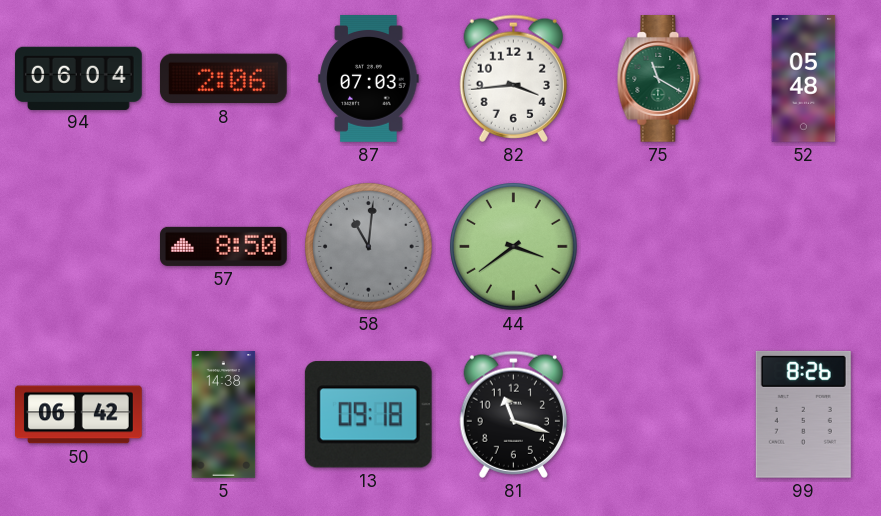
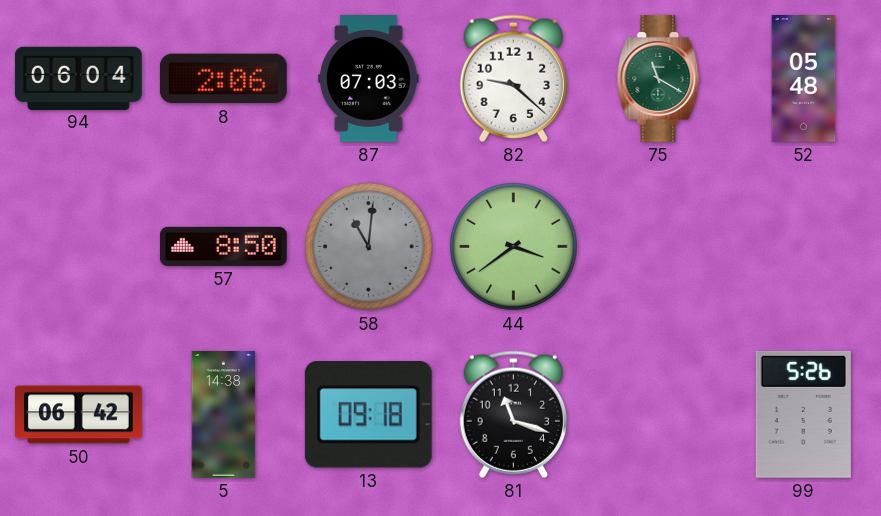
82: 3:44 -> 9:22 (513, 78)
99: 8:26 -> 5:26 (803, 414)
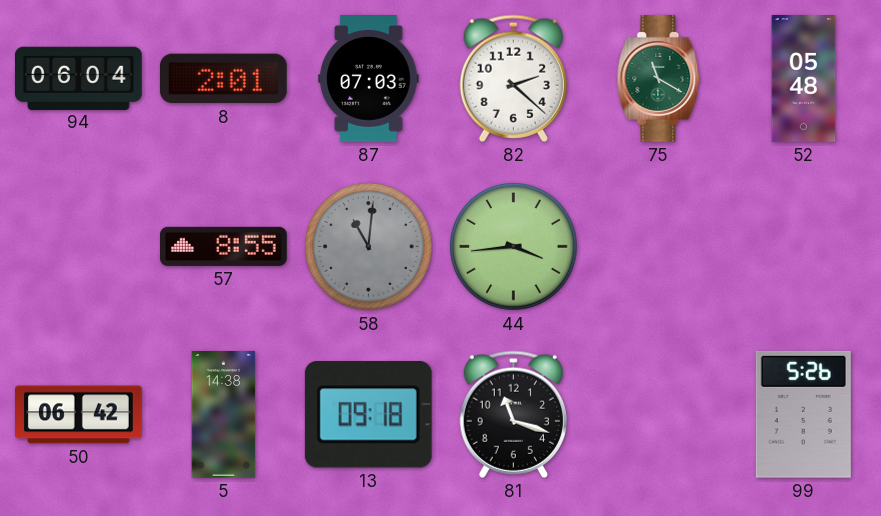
8: 2:06 -> 2:01 (223, 79)
82: 9:22 -> 2:22 (513, 78)
57: 8:50 -> 8:55 (224, 246)
44: 3:39 -> 3:44 (514, 247)
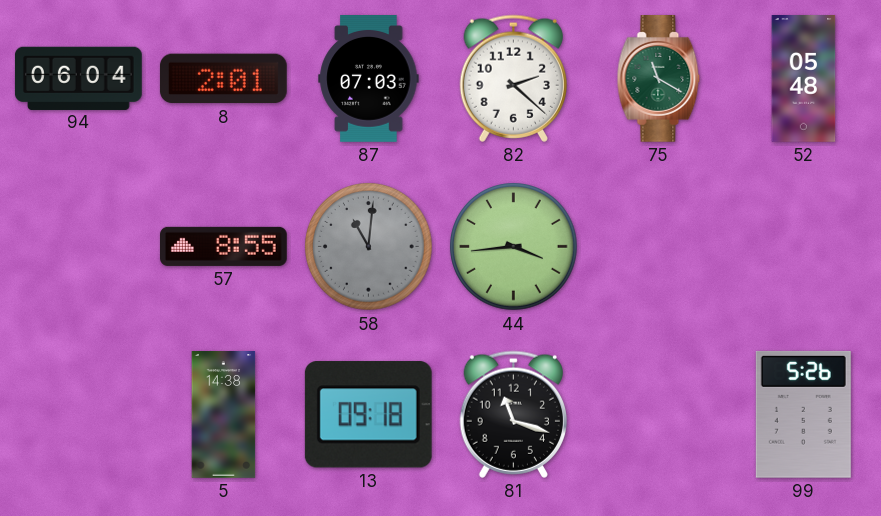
50: 06:42 -> none (79, 415)
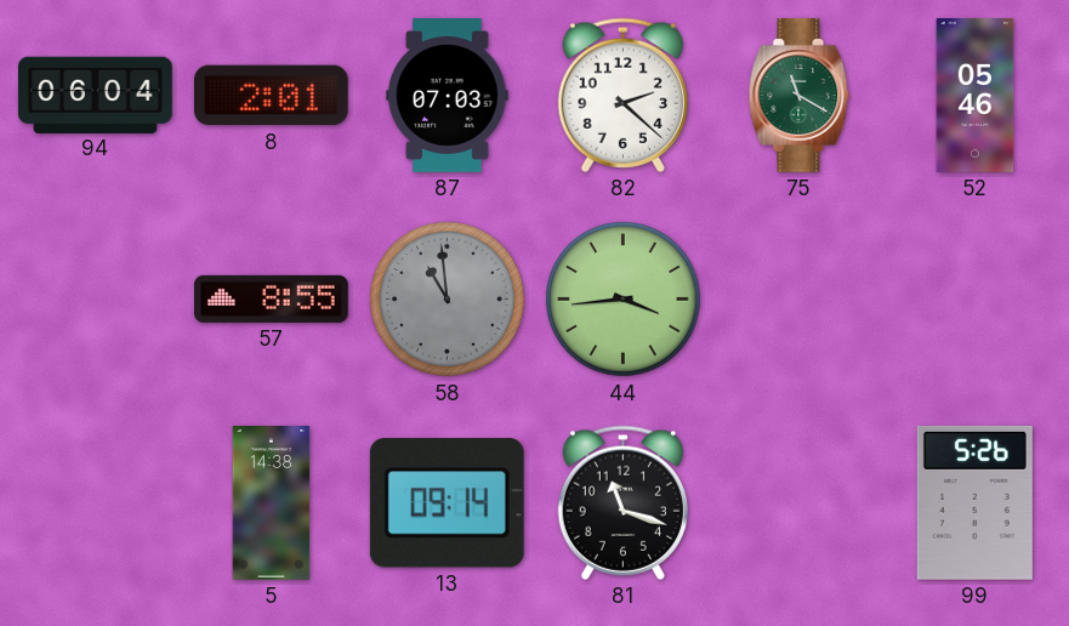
52: 05:48 -> 05:46 (976, 96)
58: 11:01 -> 10:59 (448, 300)
13: 09:18 -> 09:14 (447, 503)
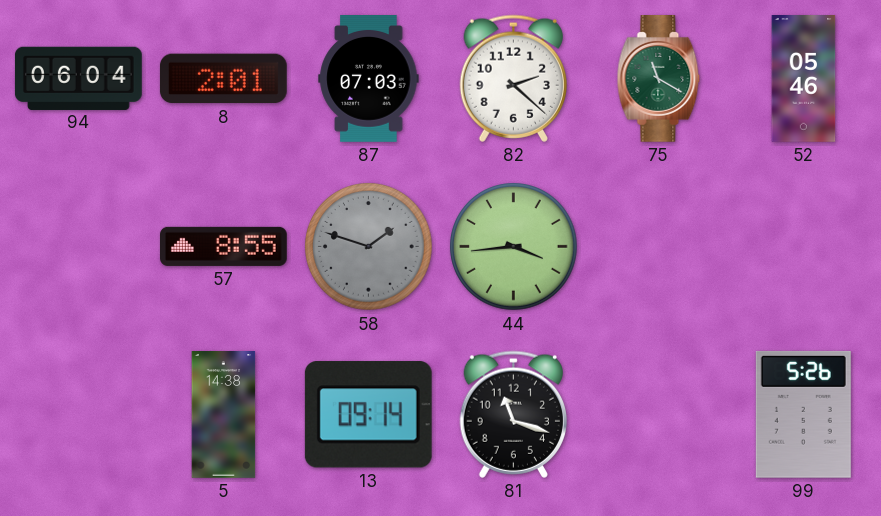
58: 10:59 -> 1:48 (369, 247)
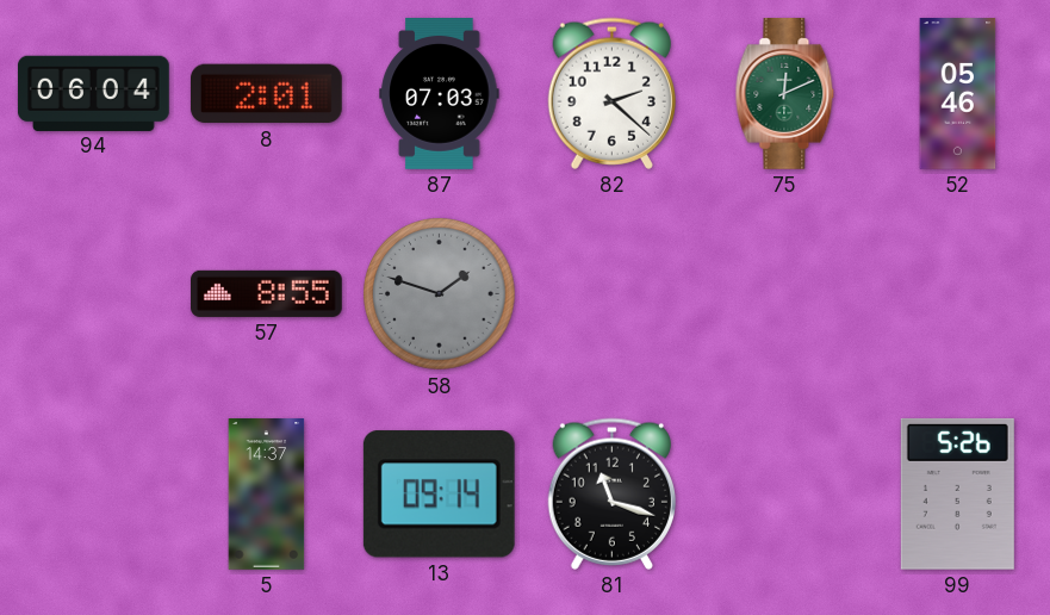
75: 11:20 -> 12:11 (785, 94)
44: 3:44 -> none (514, 247)
5: 14:38 -> 14:37 (267, 495)
